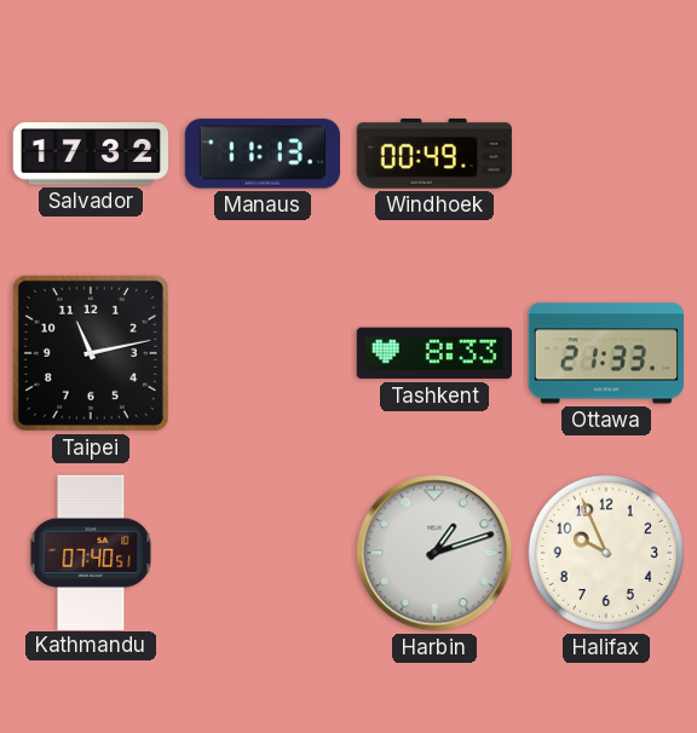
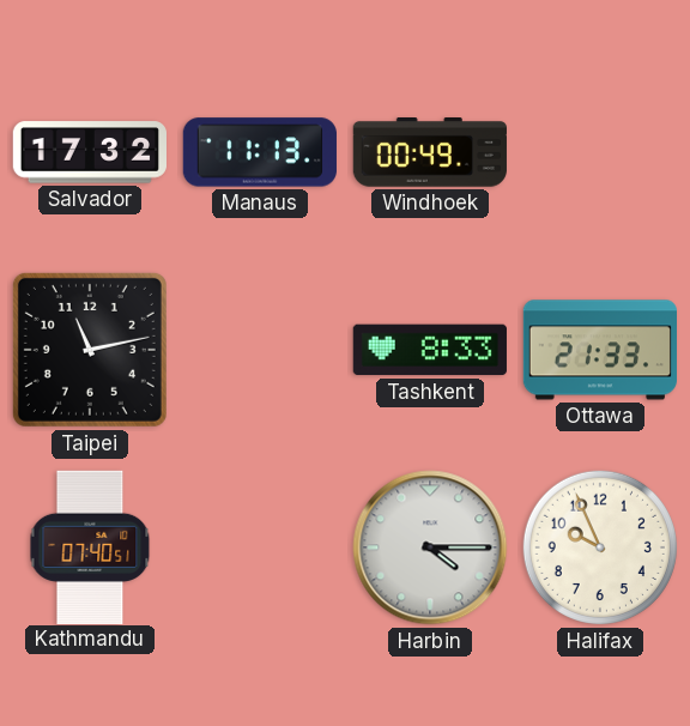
Harbin: 1:12 -> 4:15 (430, 547)
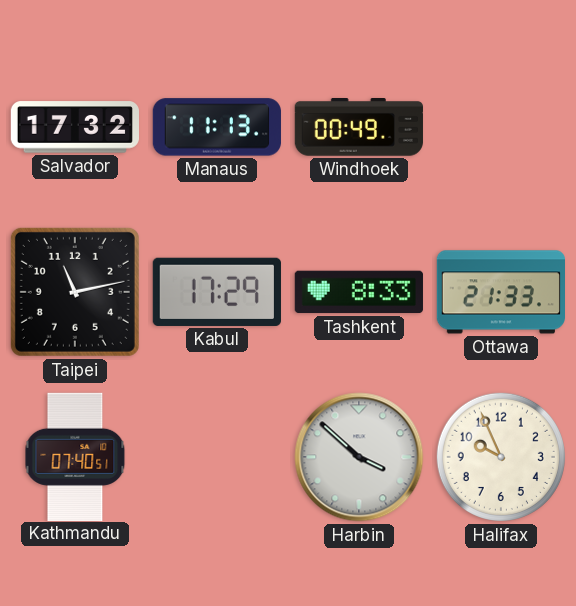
Kabul: none -> 17:29 (217, 292)
Harbin: 4:15 -> 3:52 (359, 457)
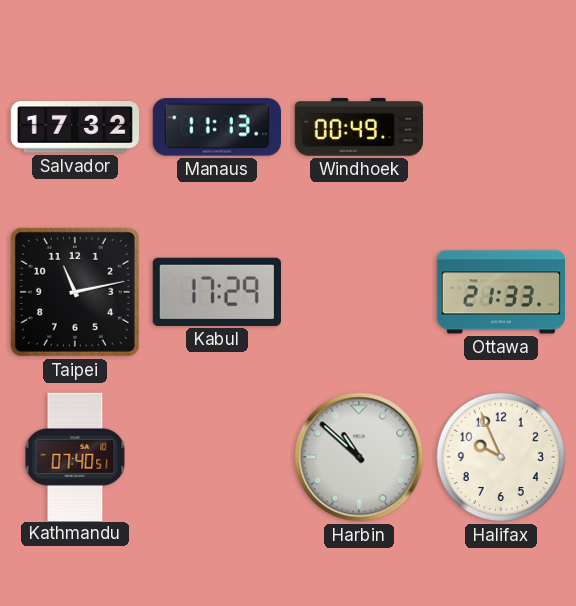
Tashkent: 8:33 -> none (359, 292)
Harbin: 3:52 -> 10:52 (359, 457)
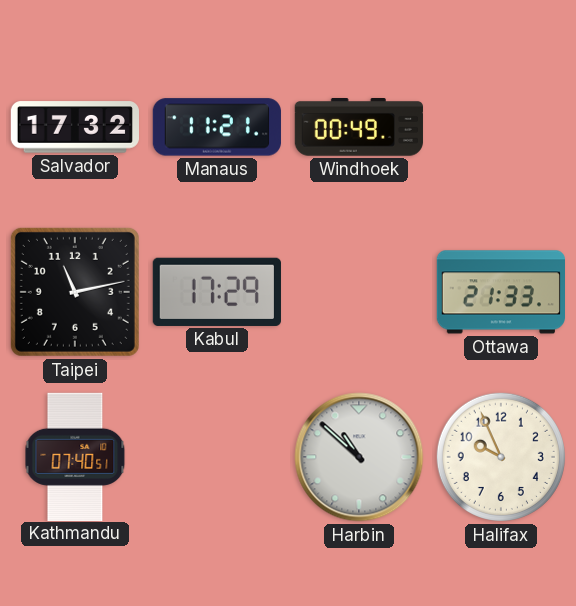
Manaus: 11:13 -> 11:21 (217, 127)
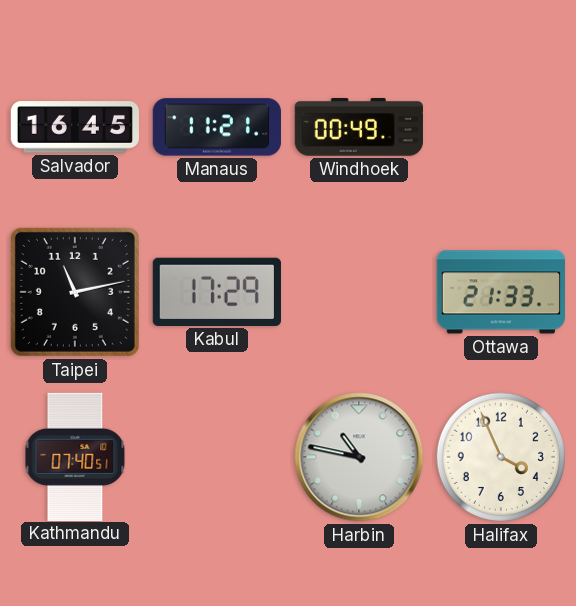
Salvador: 17:32 -> 16:45 (74, 127)
Harbin: 10:52 -> 10:47 (359, 457)
Halifax: 9:56 -> 3:56 (501, 457)
